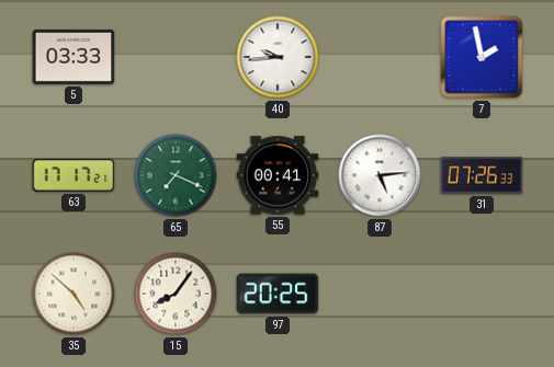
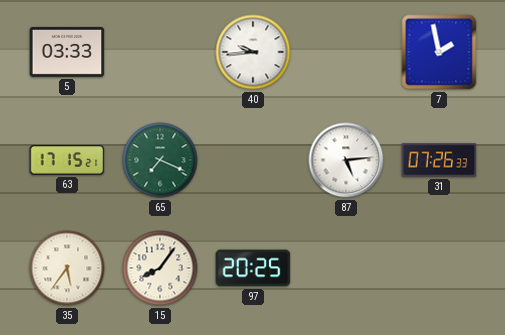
63: 17:17 -> 17:15 (67, 160)
55: 00:41 -> none (278, 175)
35: 4:52 -> 5:36 (67, 268)
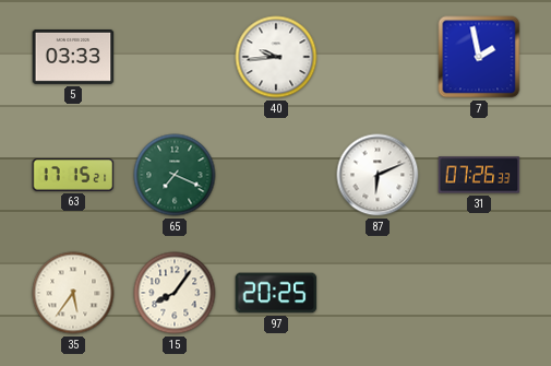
87: 5:14 -> 6:11 (378, 175)
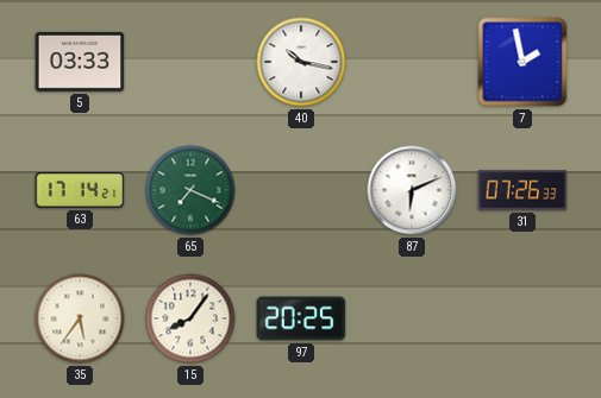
40: 9:44 -> 10:17 (301, 62)
63: 17:15 -> 17:14 (80, 190)
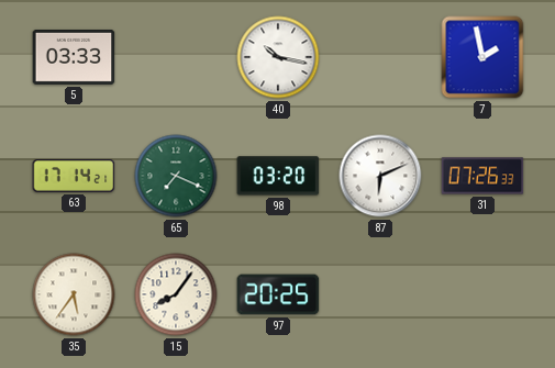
98: none -> 03:20 (278, 176)
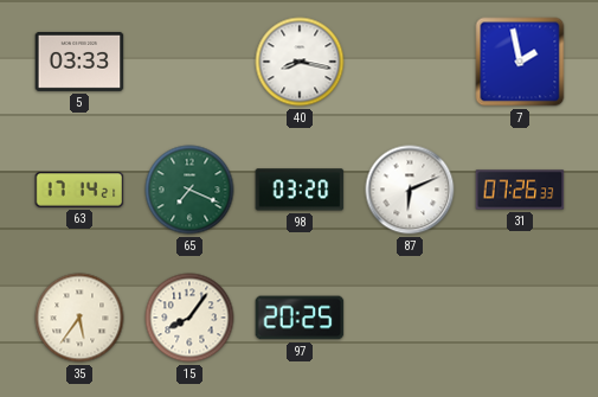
40: 10:17 -> 8:17 (300, 62)
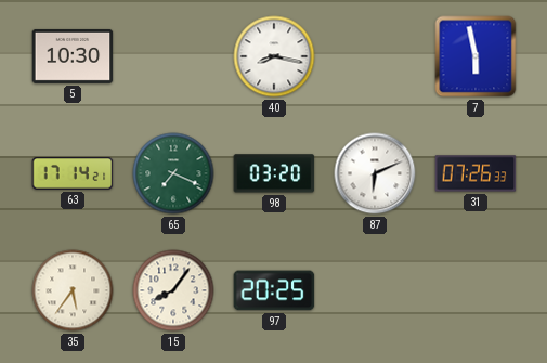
5: 03:33 -> 10:30 (73, 56)
7: 1:58 -> 5:58 (476, 56)
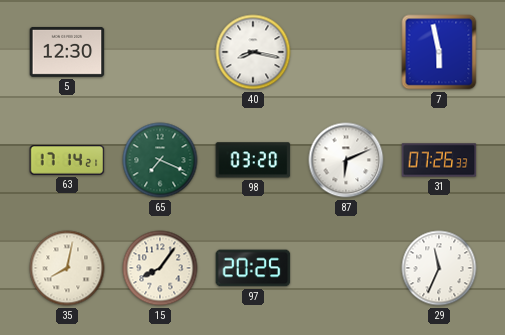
5: 10:30 -> 12:30 (67, 52)
35: 5:36 -> 8:02 (67, 268)
29: none -> 11:34 (439, 268)
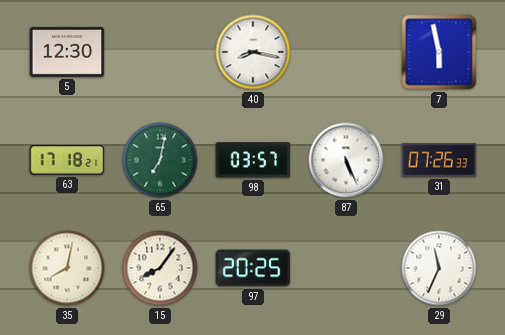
63: 17:14 -> 17:18 (67, 160)
65: 7:19 -> 7:02 (160, 160)
98: 03:20 -> 03:57 (253, 160)
87: 6:11 -> 5:26 (346, 160)
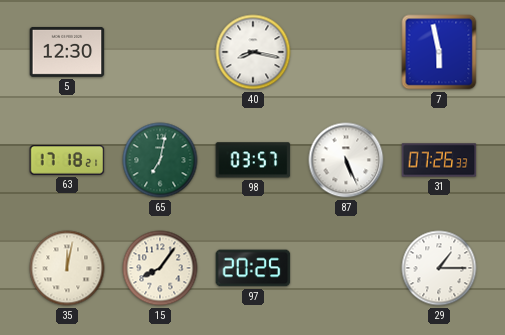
35: 8:02 -> 12:02 (67, 268)
29: 11:34 -> 1:15 (439, 268)
